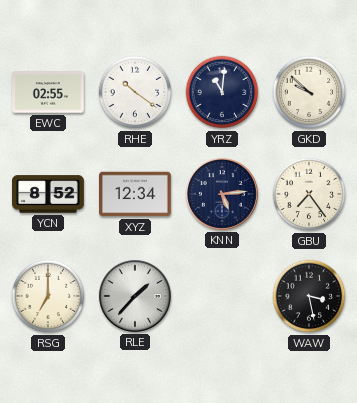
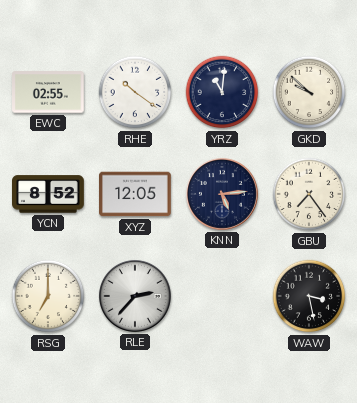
XYZ: 12:34 -> 12:05 (136, 194)
RLE: 1:37 -> 2:37 (135, 296)
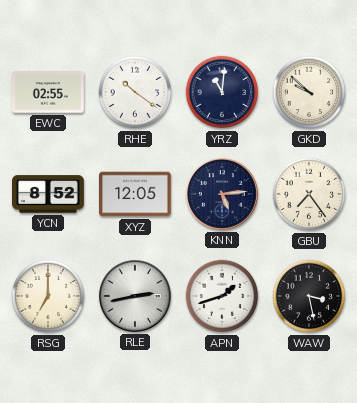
RLE: 2:37 -> 2:43 (135, 296)
APN: none -> 1:42 (222, 296)
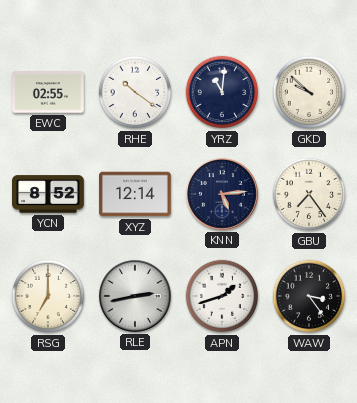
XYZ: 12:05 -> 12:14 (136, 194)
WAW: 3:28 -> 3:24 (309, 296)
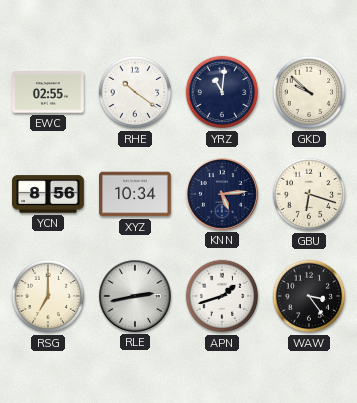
YCN: 8:52 -> 8:56 (48, 194)
XYZ: 12:14 -> 10:34 (136, 194)
GBU: 7:24 -> 6:18 (309, 194)
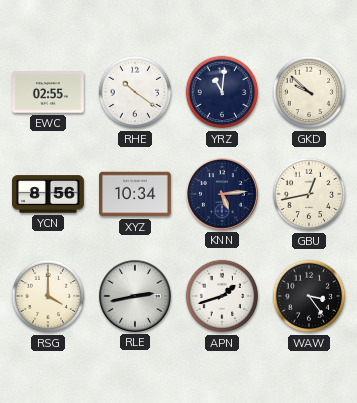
GBU: 6:18 -> 12:43 (309, 194)
RSG: 7:00 -> 4:00 (48, 296)
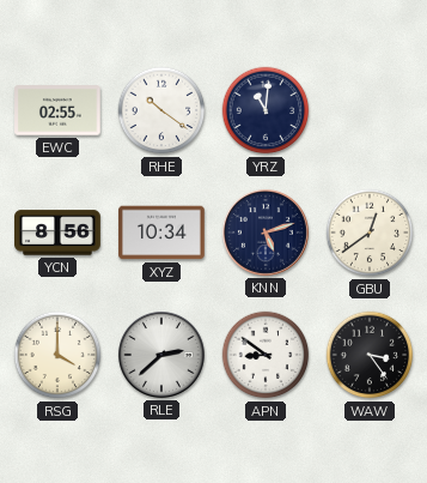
GKD: 9:52 -> none (309, 92)
KNN: 5:14 -> 5:12 (266, 233)
GBU: 12:43 -> 12:39 (370, 233)
RLE: 2:43 -> 2:38 (161, 355)
APN: 1:42 -> 8:51 (266, 355)
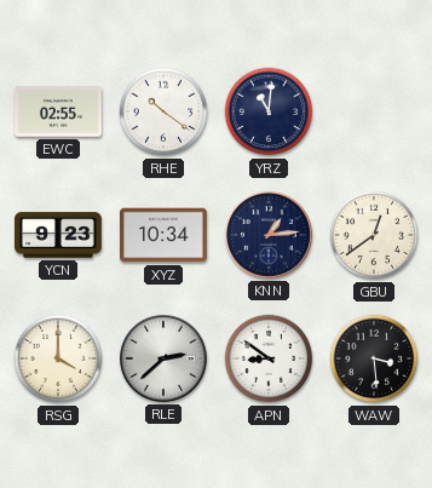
YCN: 8:56 -> 9:23 (58, 235)
KNN: 5:12 -> 1:14 (269, 235)
WAW: 3:24 -> 3:29 (374, 358)
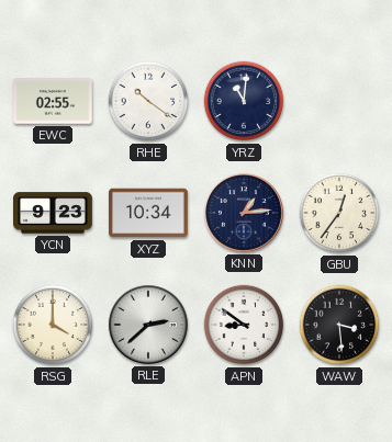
GBU: 12:39 -> 12:36 (339, 213)
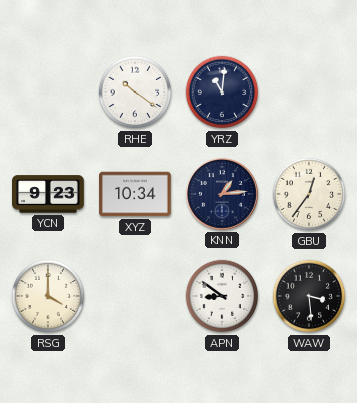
EWC: 02:55 -> none (54, 101)
RLE: 2:38 -> none (148, 325)
